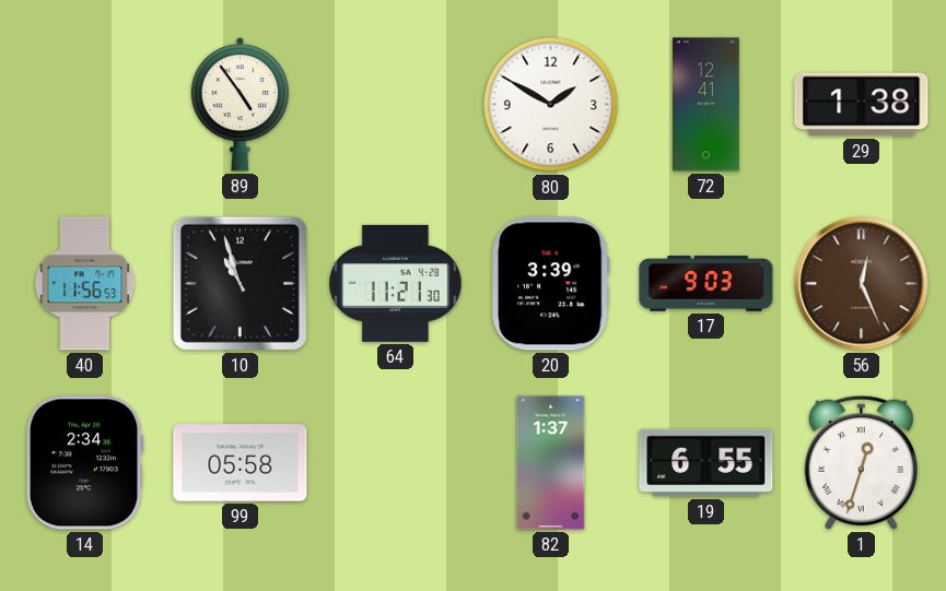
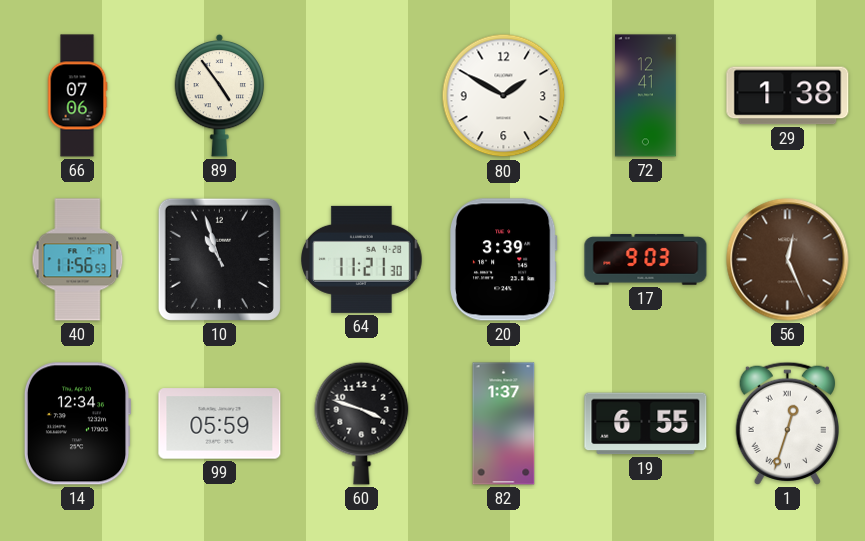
66: none -> 07:06 (77, 96)
14: 2:34 -> 12:34 (77, 424)
99: 05:58 -> 05:59 (220, 424)
60: none -> 3:48 (362, 423)
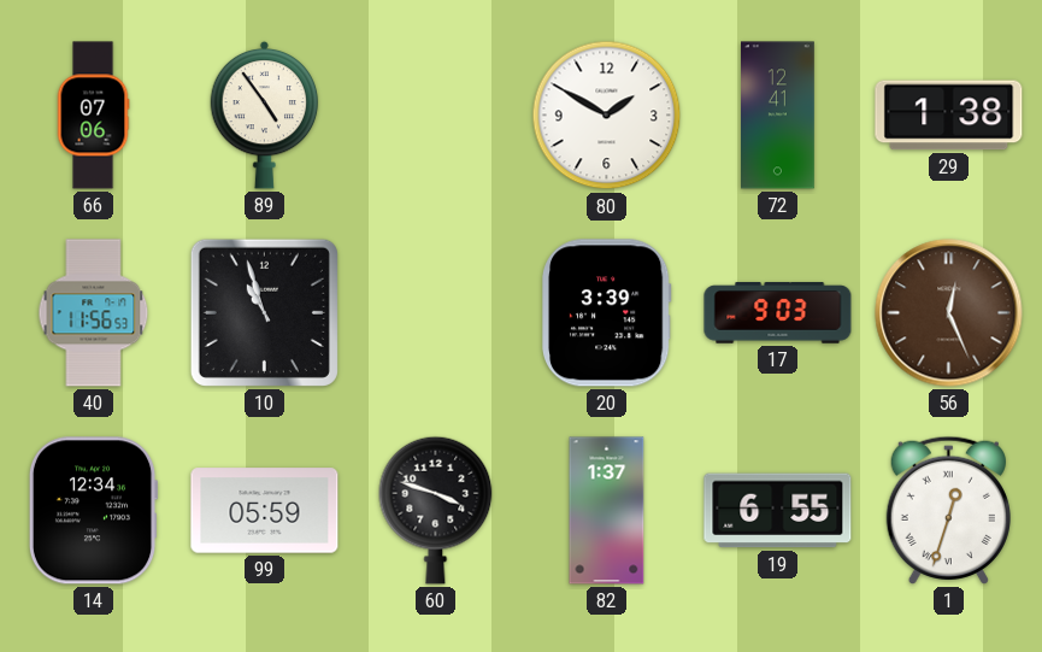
64: 11:21 -> none (362, 259)
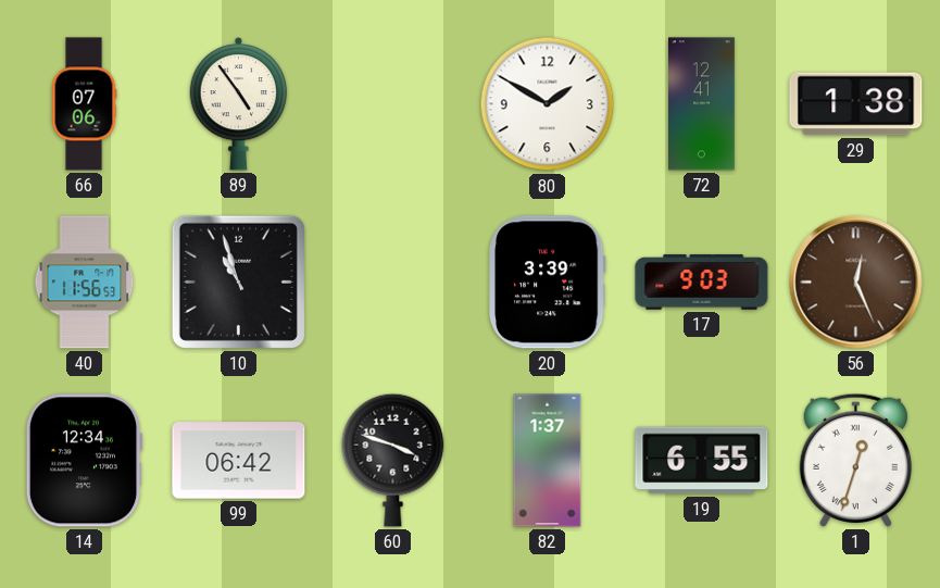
99: 05:59 -> 06:42 (239, 461)
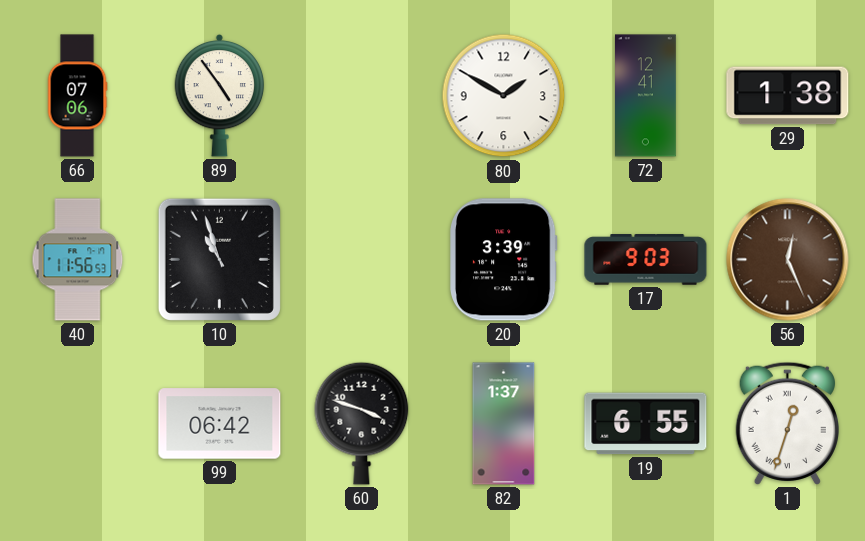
14: 12:34 -> none (84, 461)
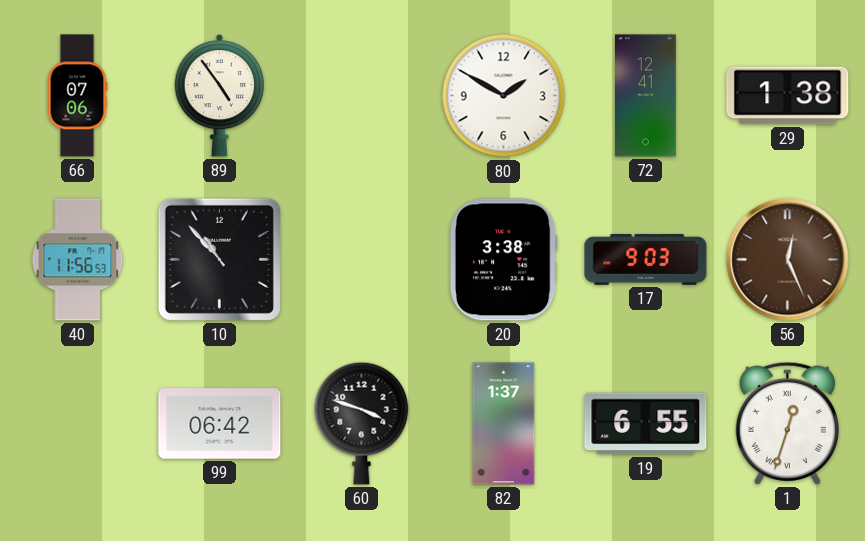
10: 10:57 -> 10:53 (219, 259)
20: 3:39 -> 3:38 (503, 260)
